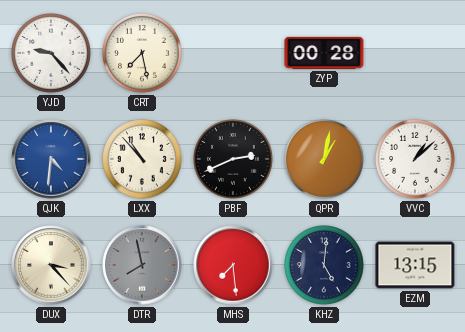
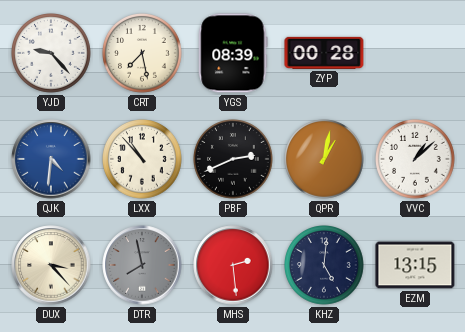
YGS: none -> 08:39 (233, 53)
MHS: 7:29 -> 2:29 (233, 265)
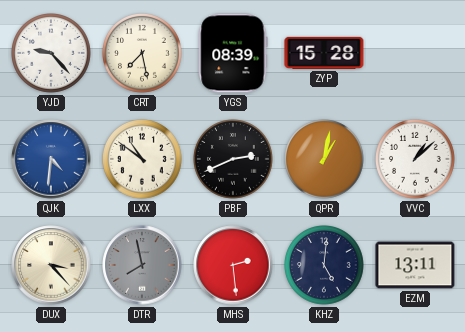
ZYP: 00:28 -> 15:28 (324, 53)
LXX: 10:53 -> 10:51 (143, 160)
EZM: 13:15 -> 13:11 (415, 265)
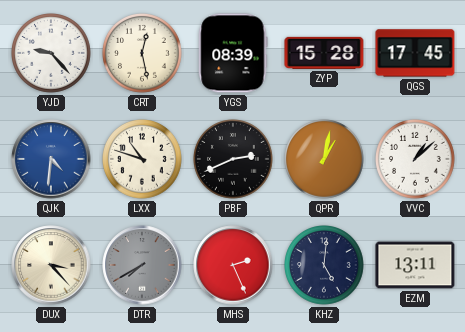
CRT: 7:28 -> 12:28 (143, 54)
QGS: none -> 17:45 (415, 53)
LXX: 10:51 -> 10:48 (143, 160)
DTR: 7:58 -> 7:40 (142, 265)
MHS: 2:29 -> 2:26 (233, 265)
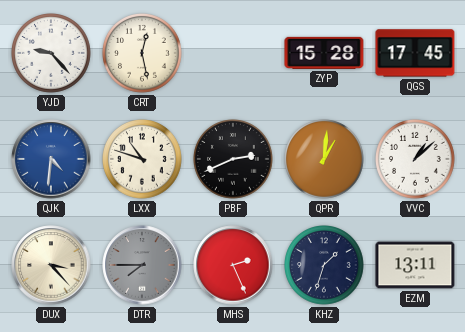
YGS: 08:39 -> none (233, 53)
QPR: 1:02 -> 1:01 (325, 160)
DTR: 7:40 -> 7:45 (142, 265)
KHZ: 5:01 -> 1:33 (325, 266)
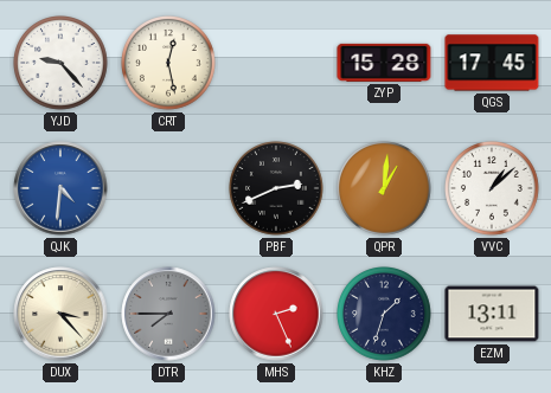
LXX: 10:48 -> none (143, 160)
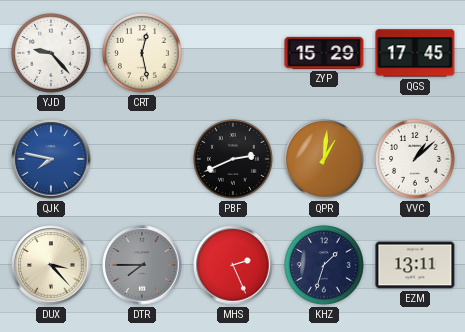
ZYP: 15:28 -> 15:29 (324, 53)
QJK: 4:31 -> 7:47 (51, 159)
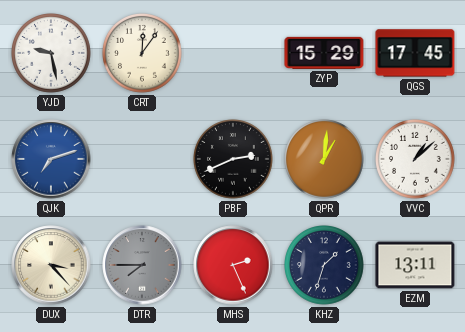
YJD: 9:23 -> 9:28 (52, 54)
CRT: 12:28 -> 12:06 (143, 54)
QJK: 7:47 -> 7:12 (51, 159)
